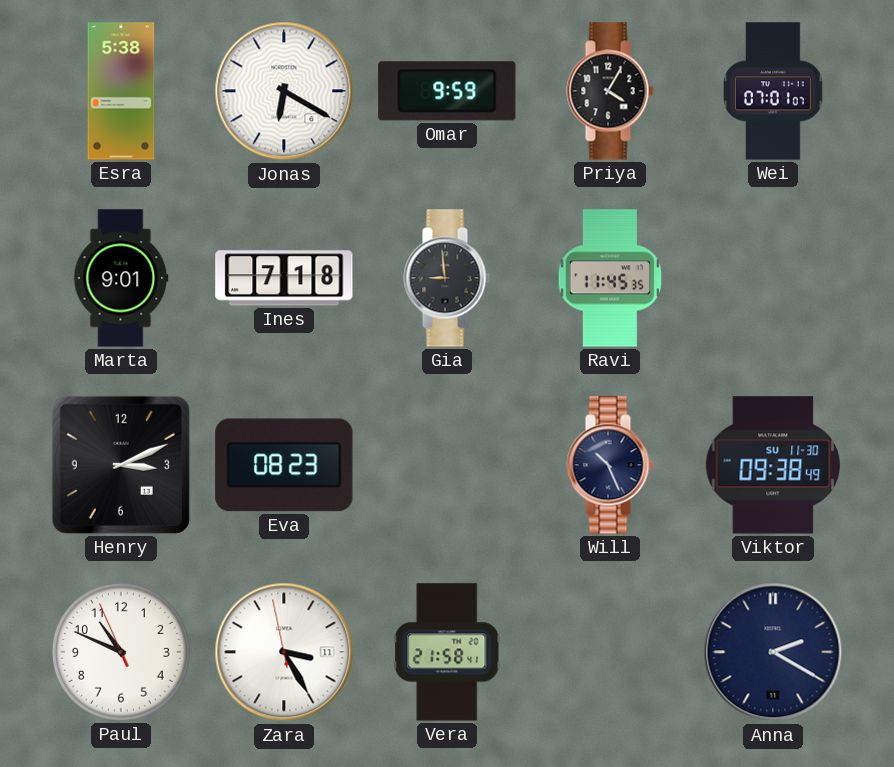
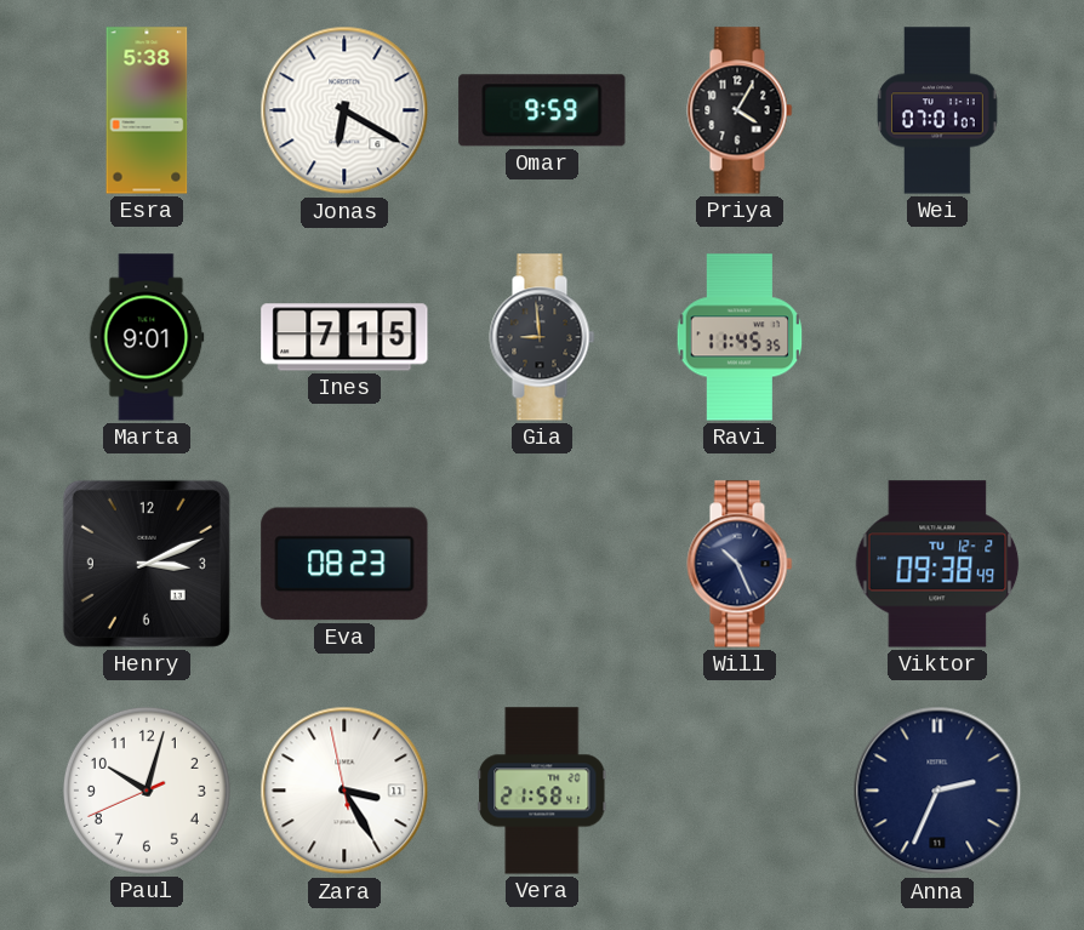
Ines: 7:18 -> 7:15 (344, 337)
Viktor date: SU 11-30 -> TU 12-2 (937, 564)
Paul: 10:48 -> 10:02 (147, 791)
Anna: 2:20 -> 2:34 (937, 791)
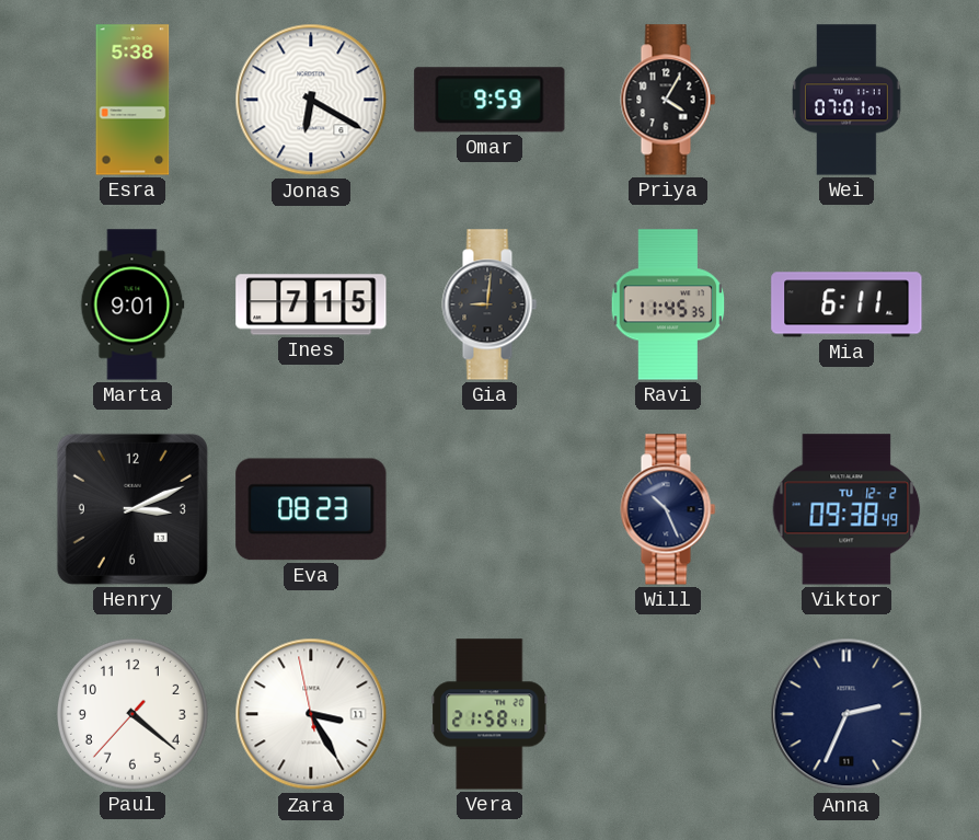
Gia: 8:59 -> 9:01 (490, 304)
Mia: none -> 6:11 (846, 304)
Paul: 10:02 -> 4:21 (133, 714)
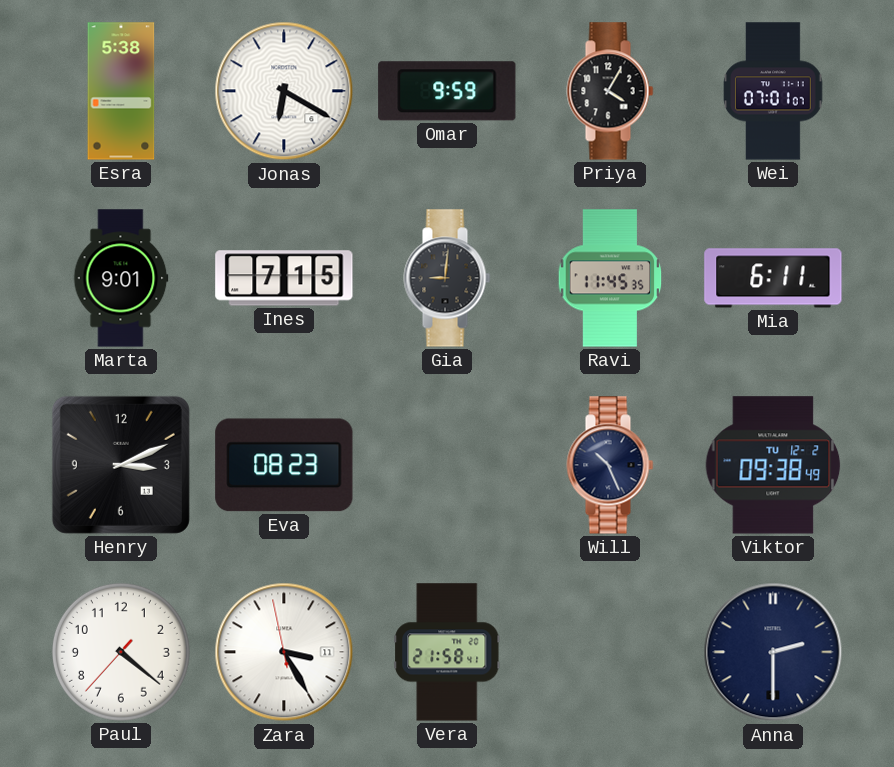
Anna: 2:34 -> 2:30 (773, 652)
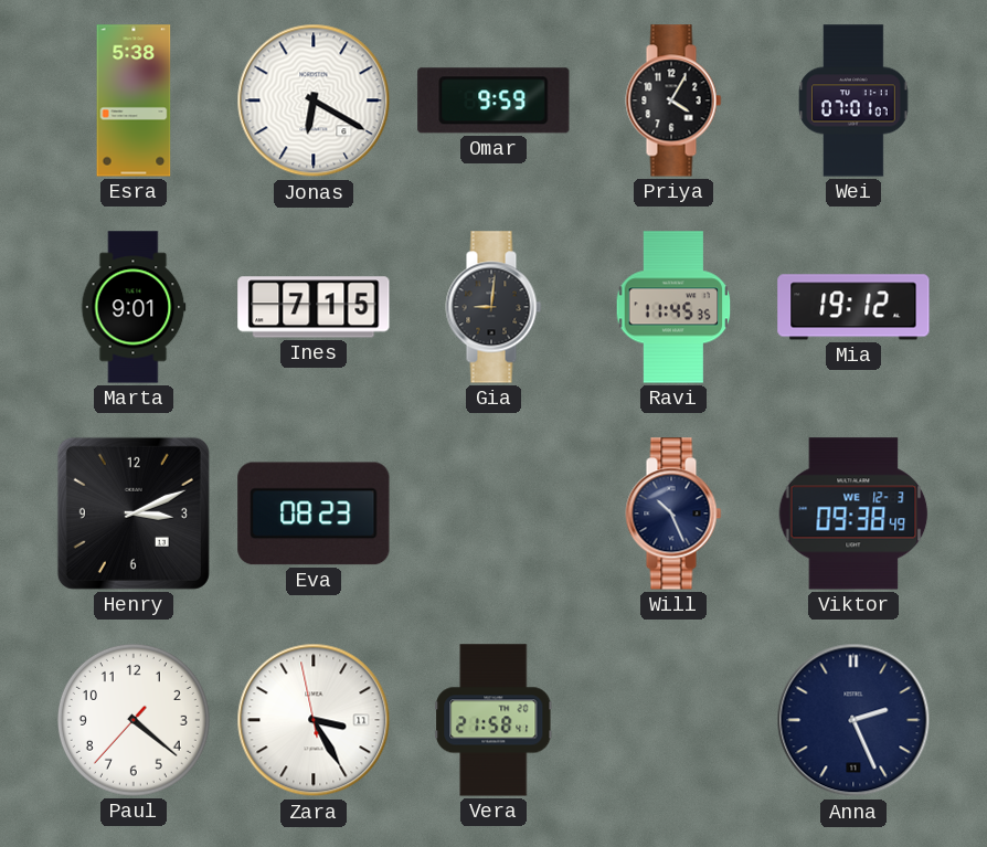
Mia: 6:11 -> 19:12 (853, 307)
Viktor date: TU 12-2 -> WE 12-3 (853, 514)
Anna: 2:30 -> 2:26 (853, 720)
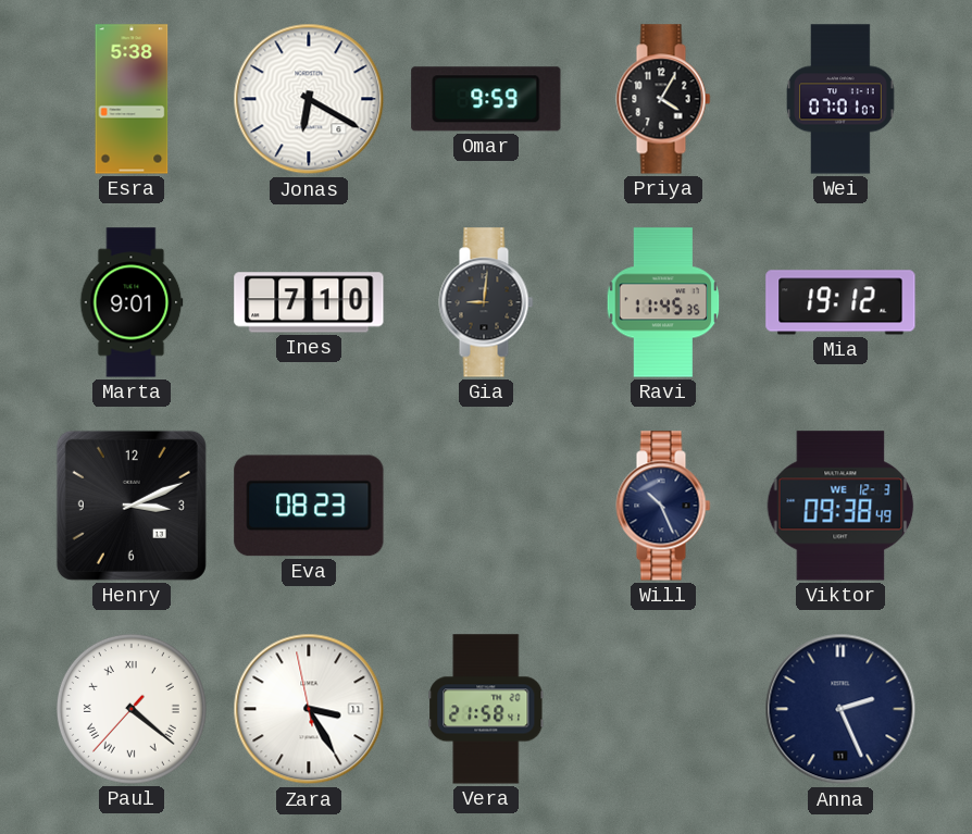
Ines: 7:15 -> 7:10 (309, 302)
Paul numerals: Arabic -> Roman (132, 709)
